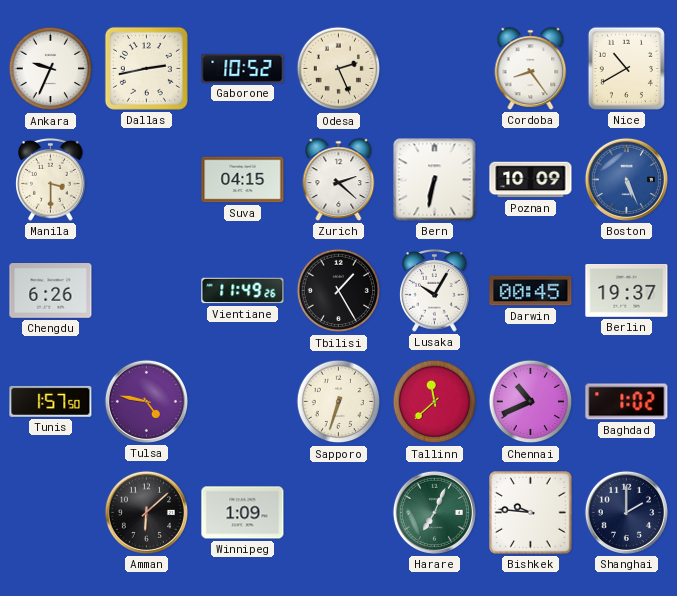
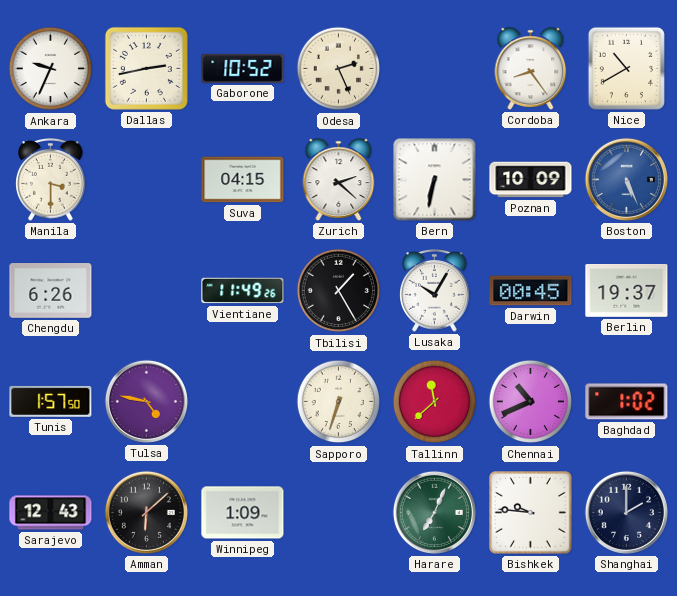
Sarajevo: none -> 12:43 (51, 513)
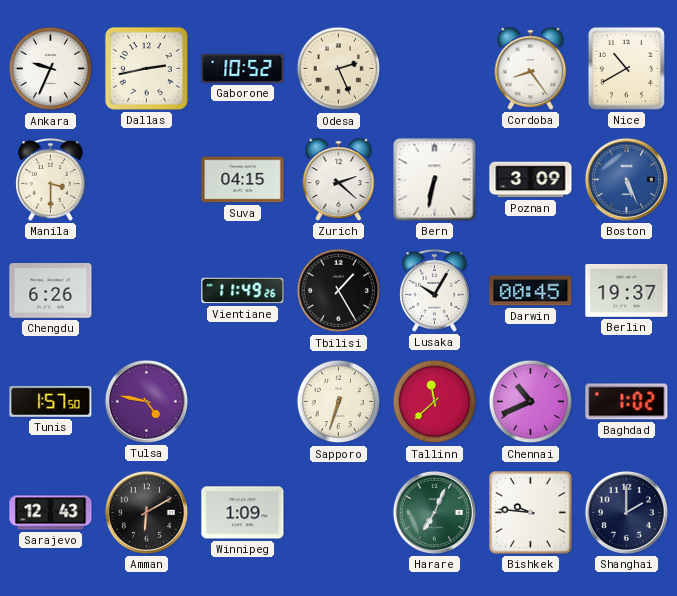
Poznan: 10:09 -> 3:09 (531, 180)
Amman: 6:08 -> 6:10 (146, 512)
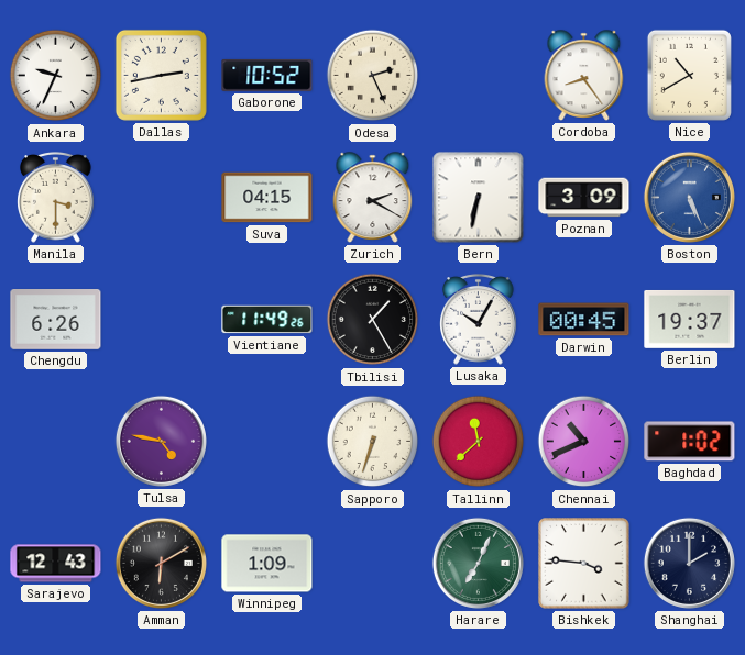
Zurich: 2:22 -> 2:20 (373, 198)
Tunis: 1:57 -> none (51, 401)
Bishkek: 9:46 -> 3:46 (584, 564)
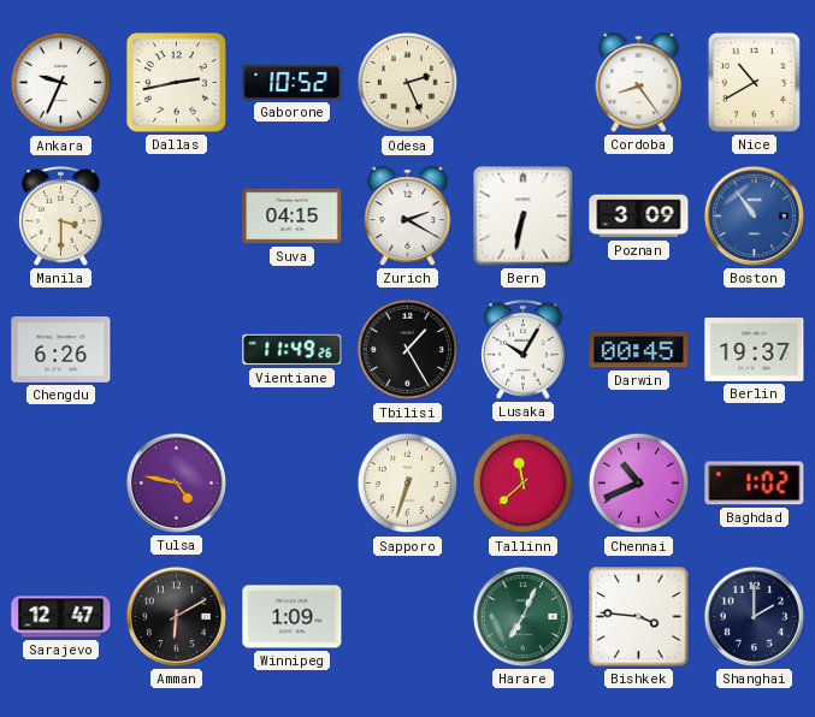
Boston: 5:26 -> 10:54 (754, 215)
Sarajevo: 12:43 -> 12:47 (61, 617)
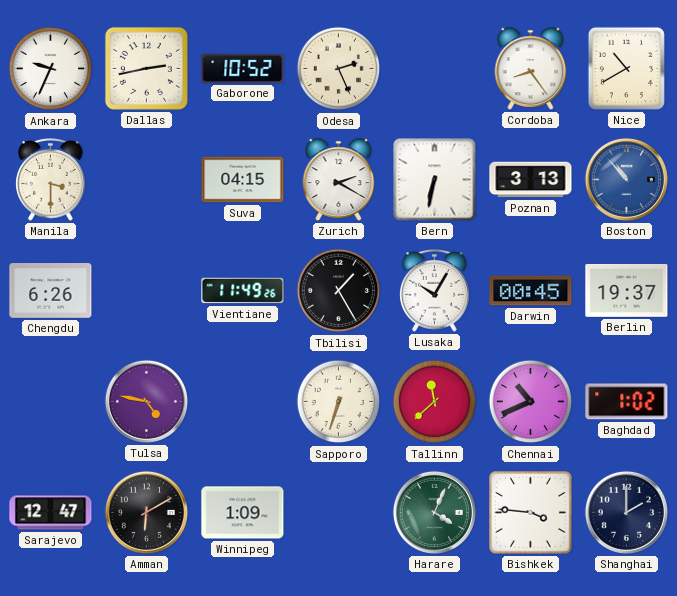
Poznan: 3:09 -> 3:13 (531, 180)
Boston: 10:54 -> 10:53 (626, 179)
Harare: 7:04 -> 4:04 (434, 512)
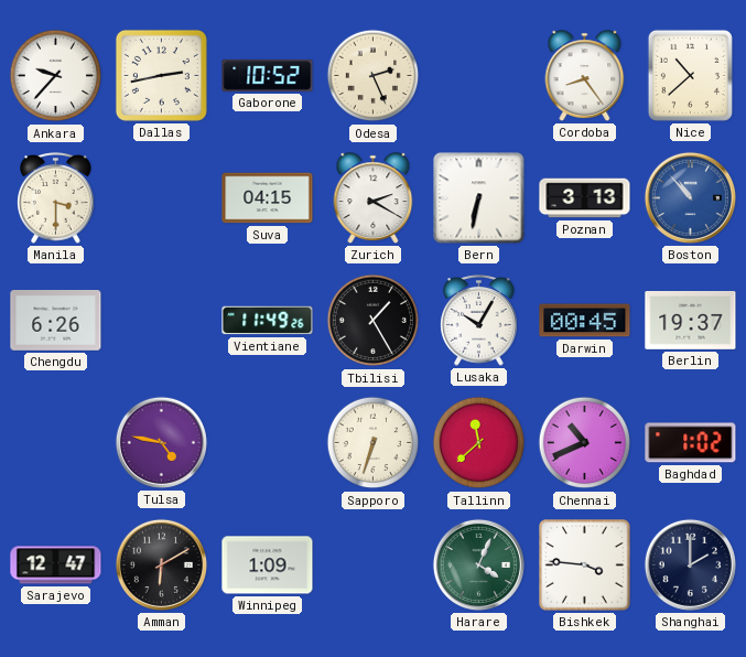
Ankara: 9:34 -> 9:37 (56, 76)
Nice: 10:40 -> 10:38 (690, 75)
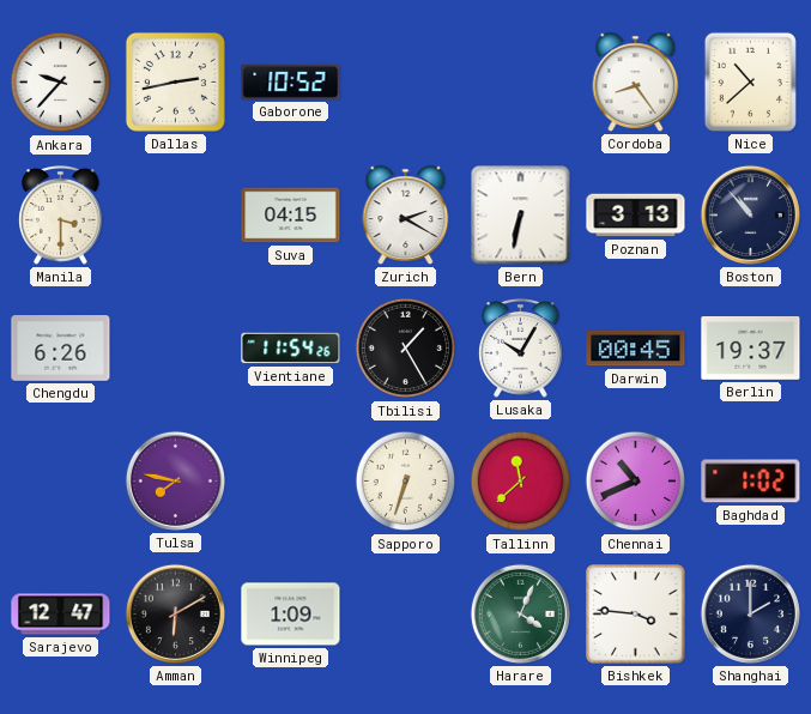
Odesa: 2:26 -> none (374, 76)
Boston dial: blue -> navy (750, 214)
Vientiane: 11:49 -> 11:54 (291, 349)
Tulsa: 4:47 -> 7:47 (175, 480)
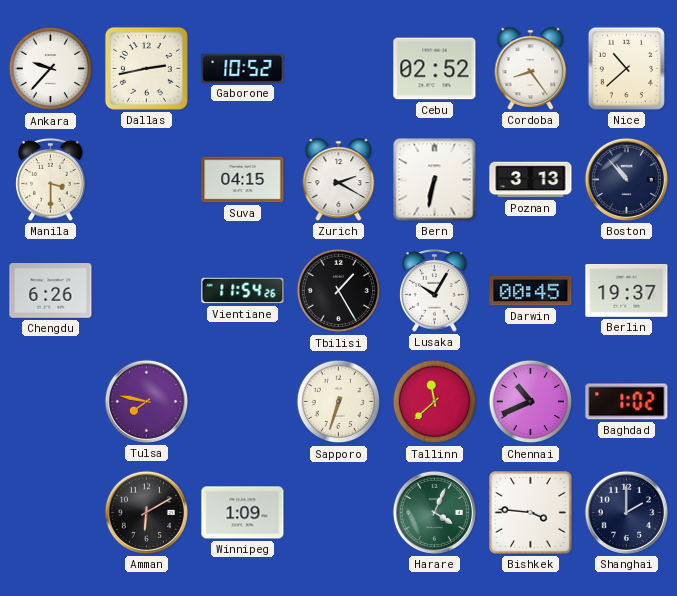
Cebu: none -> 02:52 (435, 69)
Sarajevo: 12:47 -> none (61, 615)
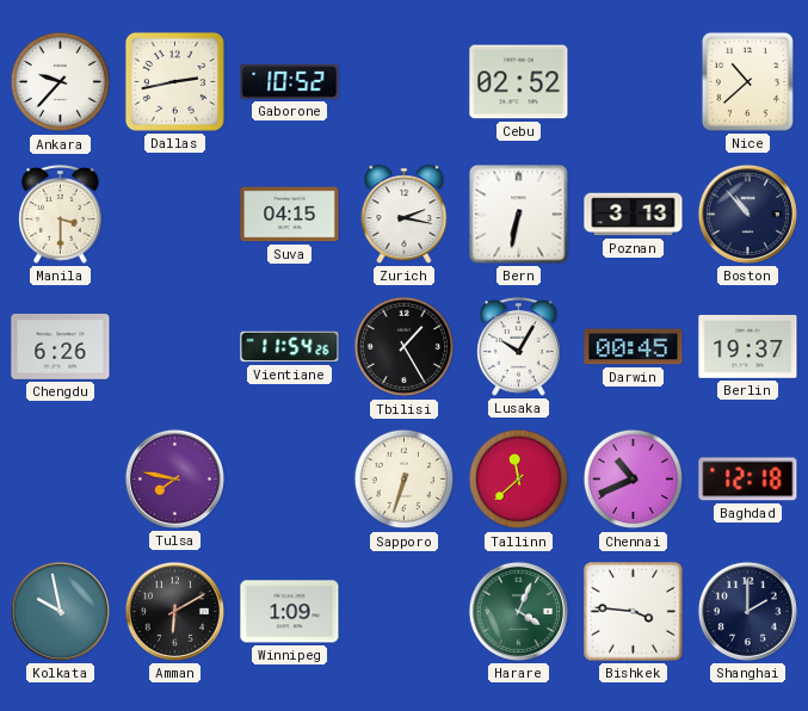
Cordoba: 8:24 -> none (531, 69)
Zurich: 2:20 -> 2:17 (405, 215)
Baghdad: 1:02 -> 12:18 (748, 480)
Kolkata: none -> 9:58 (60, 611)
